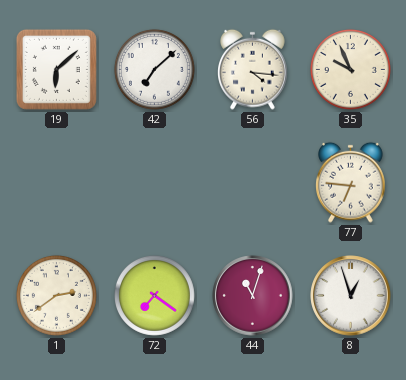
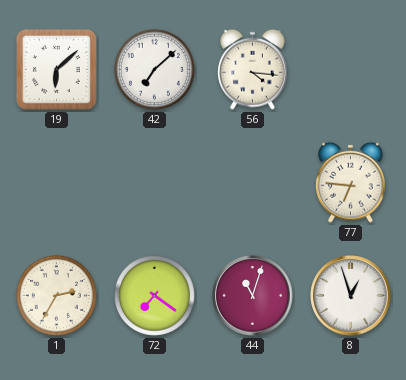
35: 9:56 -> none (350, 69)
1: 2:39 -> 2:35 (56, 295)
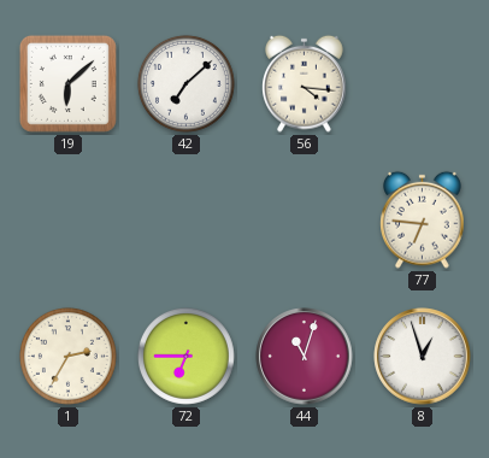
72: 7:21 -> 6:45 (185, 356)
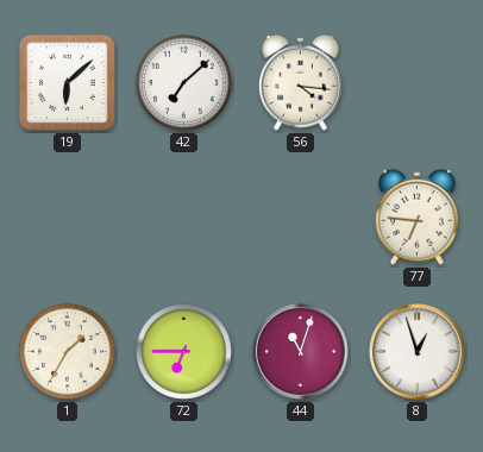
1: 2:35 -> 1:35 (67, 351)
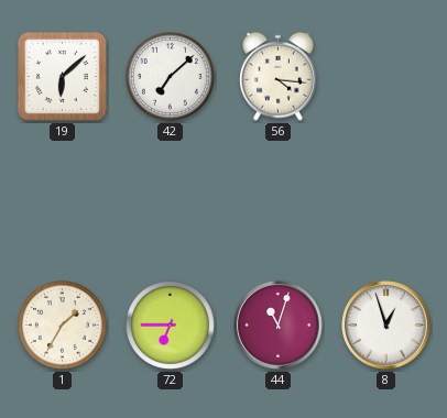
77: 6:46 -> none (418, 216)
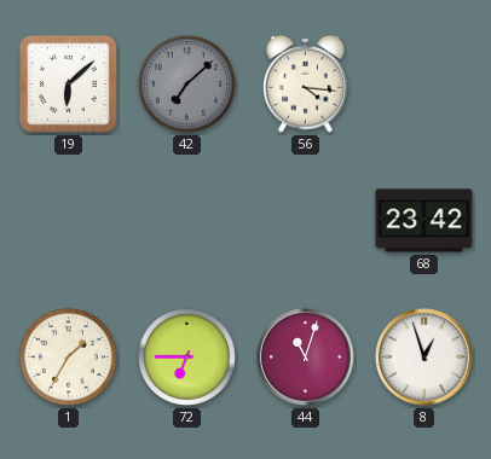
42 dial: white -> grey (186, 83)
68: none -> 23:42 (424, 221)
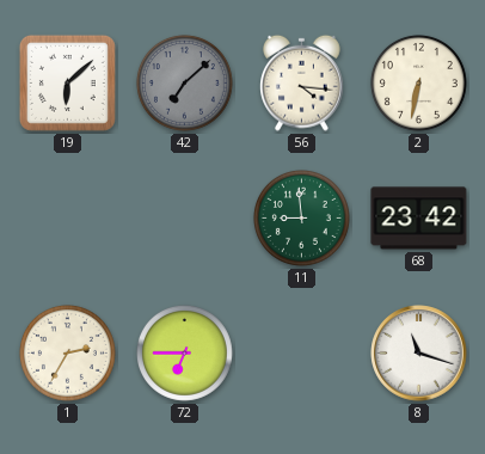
2: none -> 6:32 (418, 82)
11: none -> 8:59 (301, 217)
1: 1:35 -> 2:35 (67, 352)
44: 11:03 -> none (306, 358)
8: 12:57 -> 11:18 (419, 354)
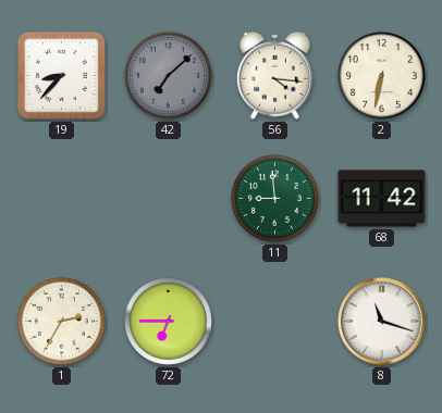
19: 6:08 -> 8:37 (61, 75)
68: 23:42 -> 11:42 (382, 199)
